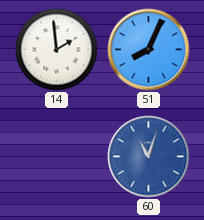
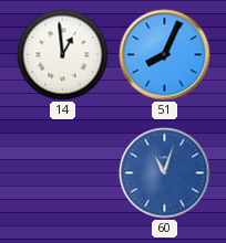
14: 1:59 -> 12:59 (63, 55)
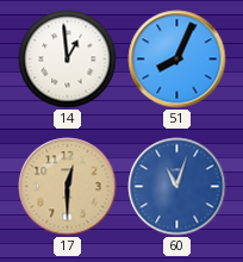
17: none -> 12:30 (68, 187)
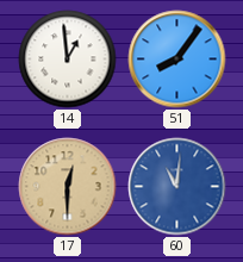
51: 8:04 -> 8:06 (177, 60)
60: 11:03 -> 11:01 (177, 187)
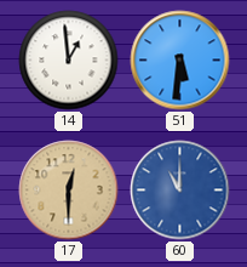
51: 8:06 -> 5:31 (180, 61)
60: 11:01 -> 11:00 (180, 191)
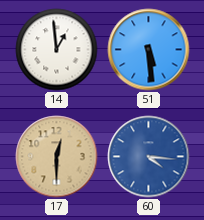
51: 5:31 -> 5:29 (149, 50)
60: 11:00 -> 4:16 (149, 157)
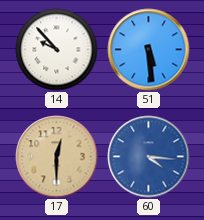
14: 12:59 -> 9:53 (57, 50)
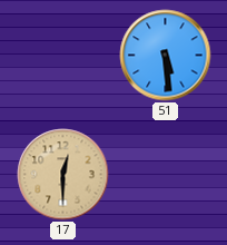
14: 9:53 -> none (57, 50)
60: 4:16 -> none (149, 157)
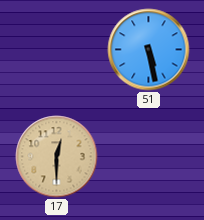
51: 5:29 -> 5:28 (149, 50)
